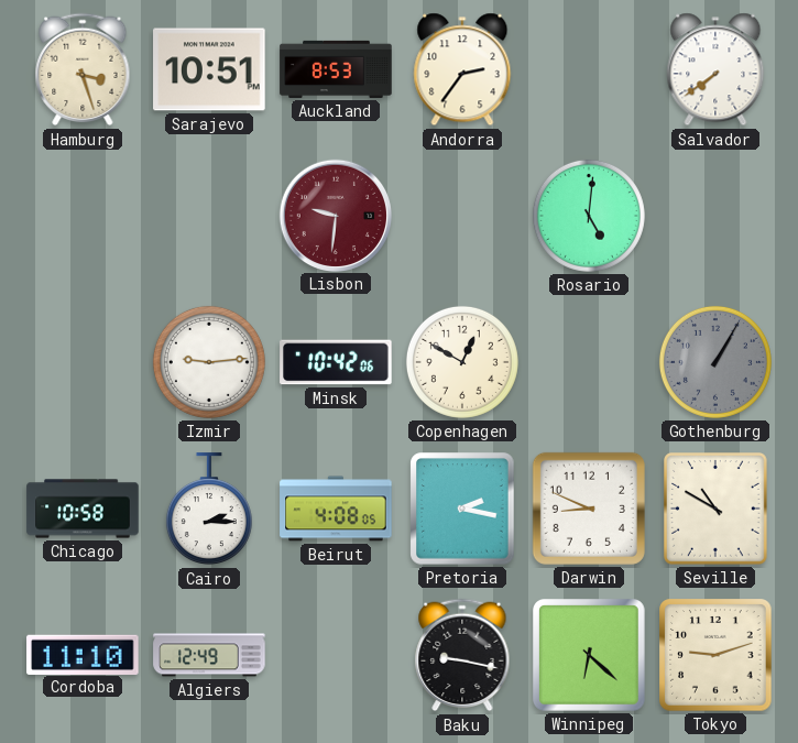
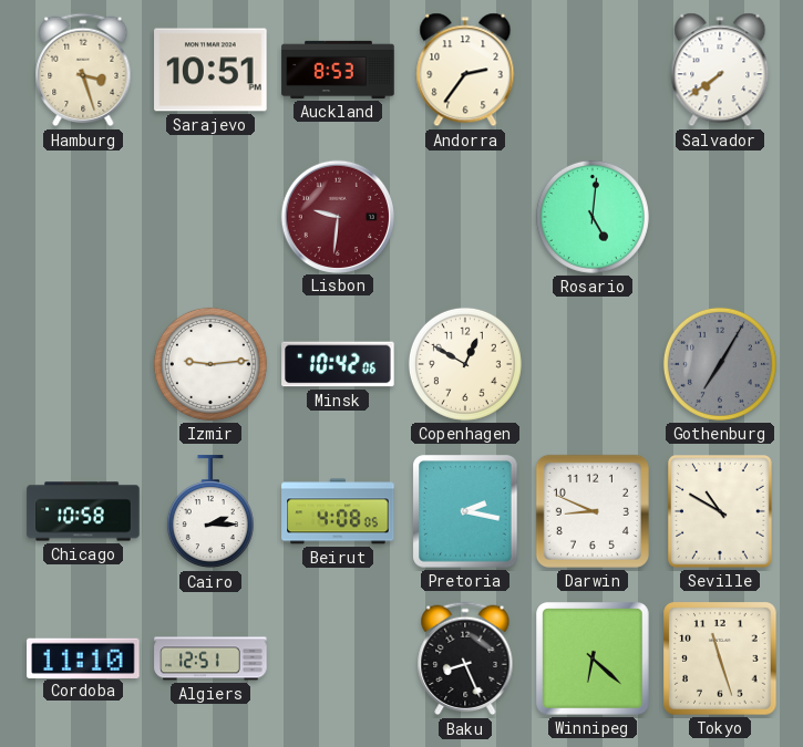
Gothenburg: 1:05 -> 7:05 (720, 364)
Algiers: 12:49 -> 12:51 (210, 658)
Baku: 9:17 -> 8:26 (465, 658)
Tokyo: 9:12 -> 11:27 (720, 658)
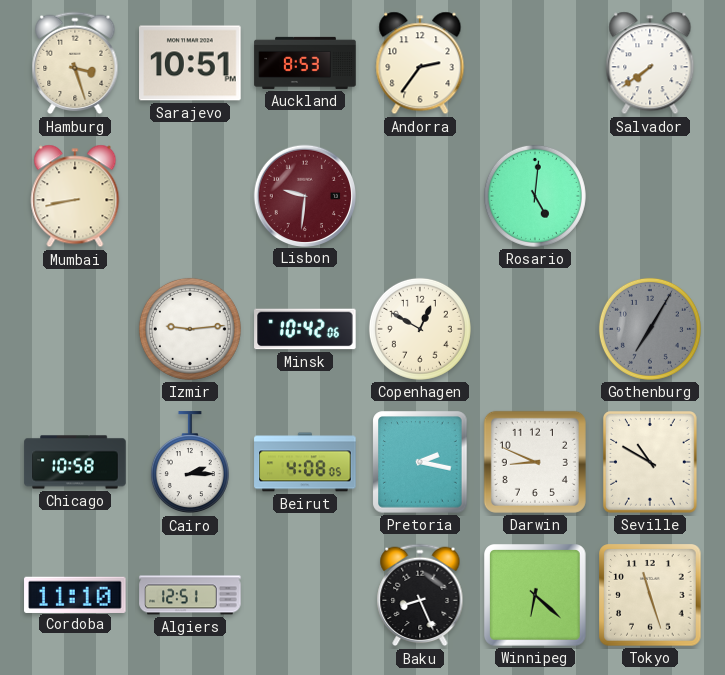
Mumbai: none -> 8:43 (75, 196)
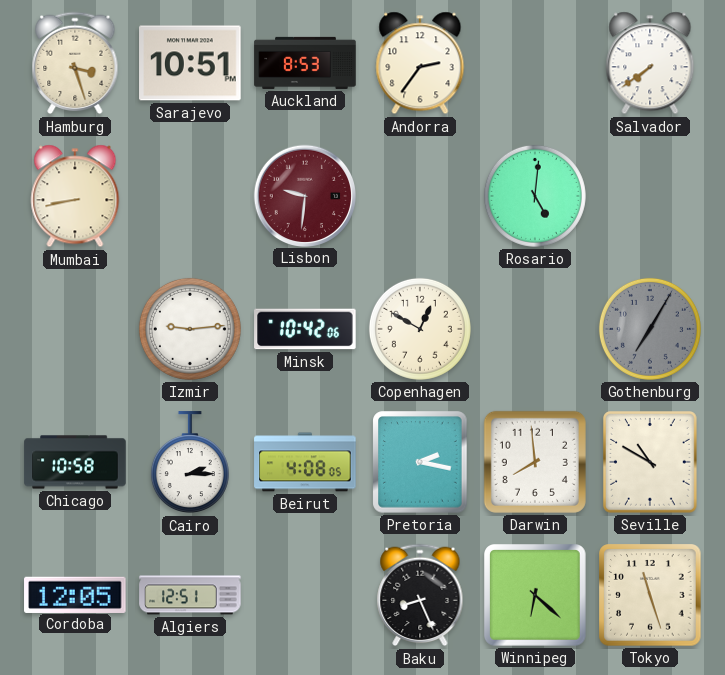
Darwin: 8:49 -> 7:59 (535, 462)
Cordoba: 11:10 -> 12:05 (75, 594)
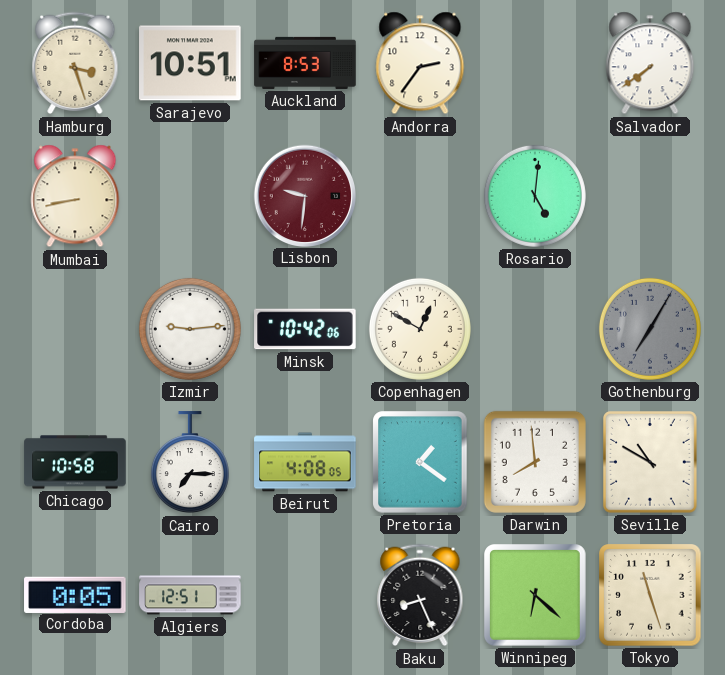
Cairo: 2:15 -> 7:15 (190, 463)
Pretoria: 2:17 -> 1:21 (420, 462)
Cordoba: 12:05 -> 0:05 (75, 594)
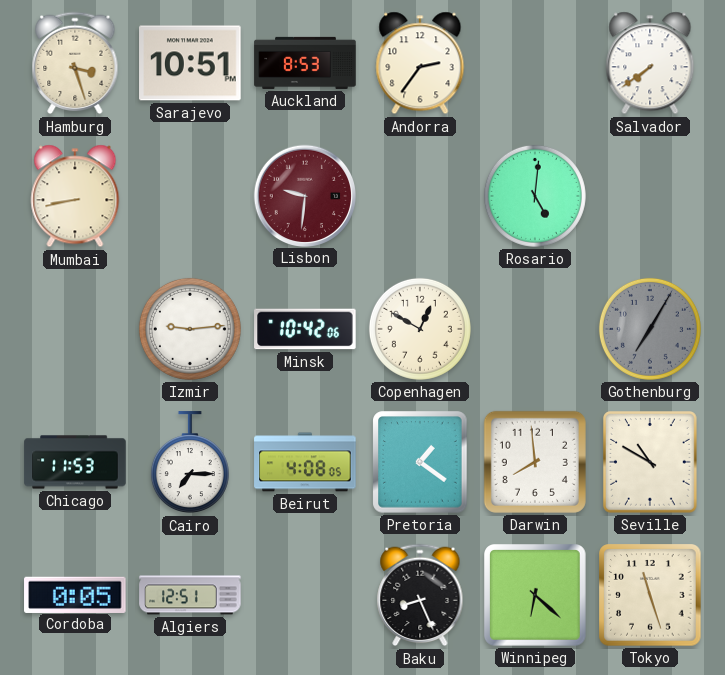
Chicago: 10:58 -> 11:53 (75, 462)
